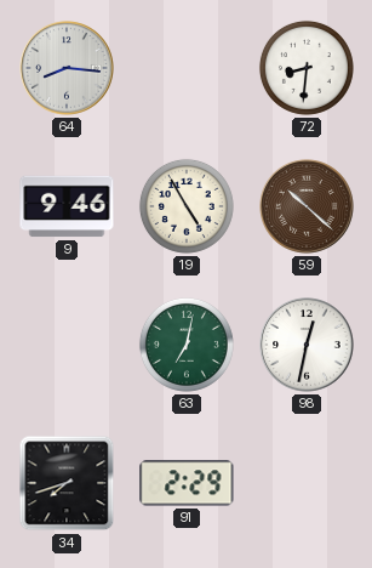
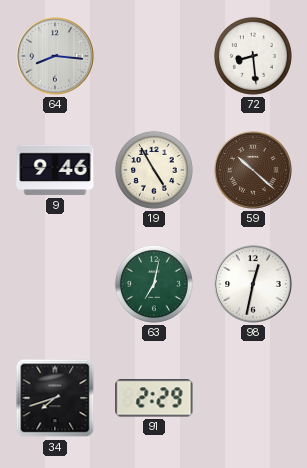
72: 8:31 -> 8:29 (253, 56)
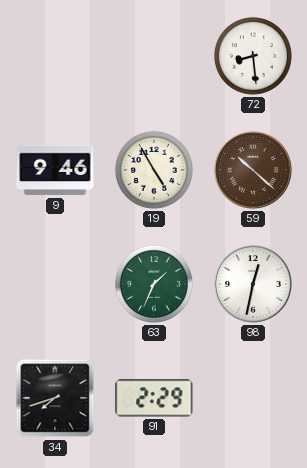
64: 8:16 -> none (55, 56)
63: 7:02 -> 1:34 (154, 284)
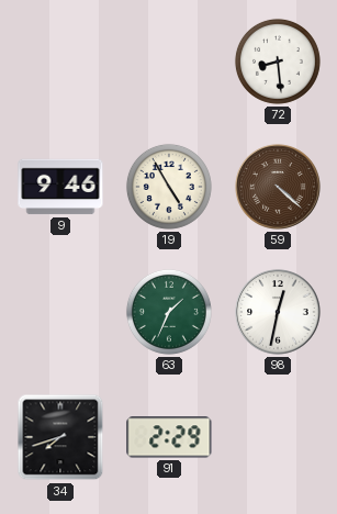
59: 10:22 -> 4:22 (278, 187)
